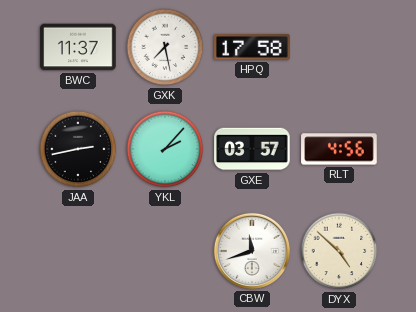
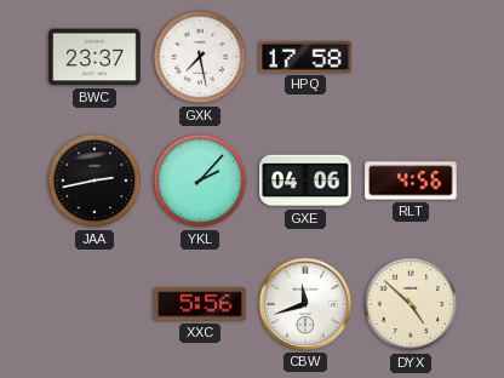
BWC: 11:37 -> 23:37 (94, 57)
GXE: 03:57 -> 04:06 (305, 181)
XXC: none -> 5:56 (200, 304)
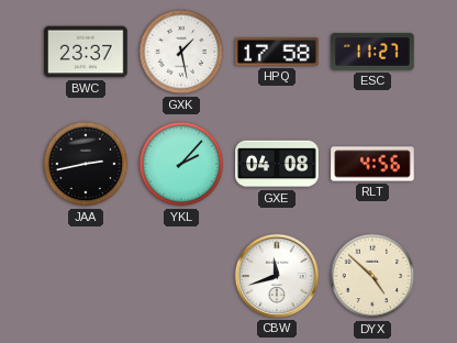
GXK: 7:28 -> 1:28 (181, 52)
ESC: none -> 11:27 (372, 52)
GXE: 04:06 -> 04:08 (277, 164)
XXC: 5:56 -> none (200, 304)
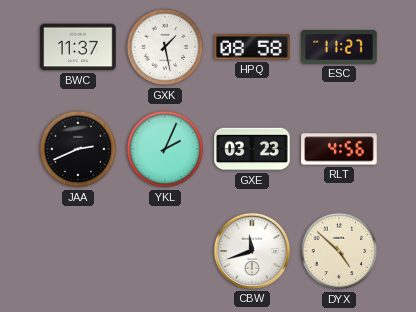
BWC: 23:37 -> 11:37 (78, 47)
HPQ: 17:58 -> 08:58 (252, 47)
JAA: 2:43 -> 2:41 (78, 149)
YKL: 2:07 -> 2:04 (165, 149)
GXE: 04:08 -> 03:23 (252, 149)
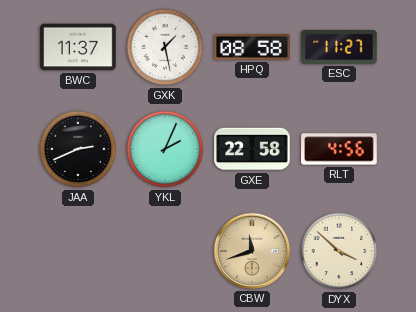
GXE: 03:23 -> 22:58 (252, 149)
CBW dial: white -> champagne (252, 251)
DYX: 4:52 -> 3:52 (339, 251)
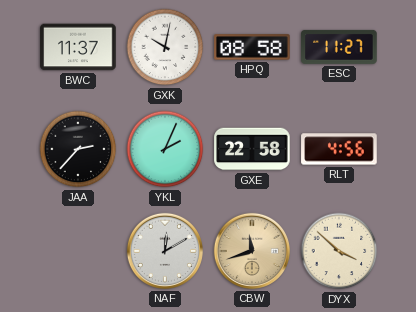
GXK: 1:28 -> 10:02 (165, 47)
JAA: 2:41 -> 2:37 (78, 149)
NAF: none -> 12:10 (165, 251)
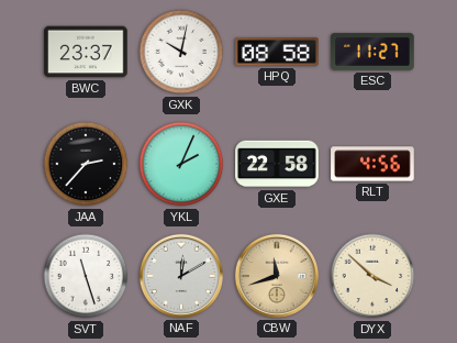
BWC: 11:37 -> 23:37 (86, 52)
SVT: none -> 11:27 (86, 276)
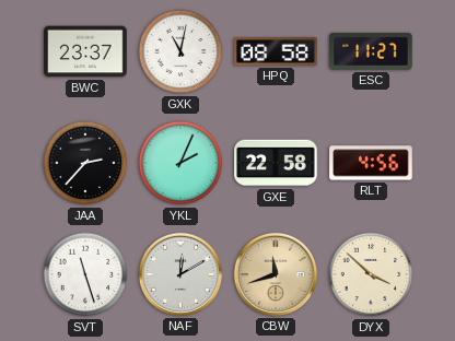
GXK: 10:02 -> 11:02 (180, 51)
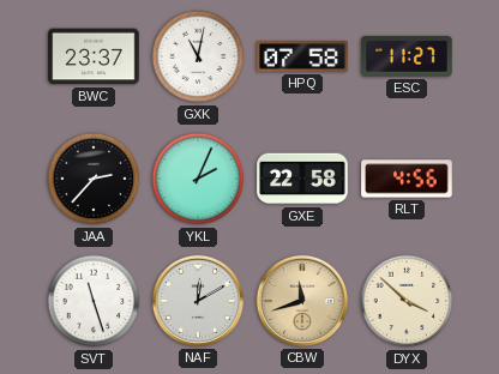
HPQ: 08:58 -> 07:58 (302, 56)
